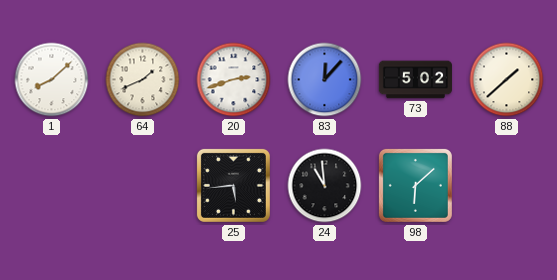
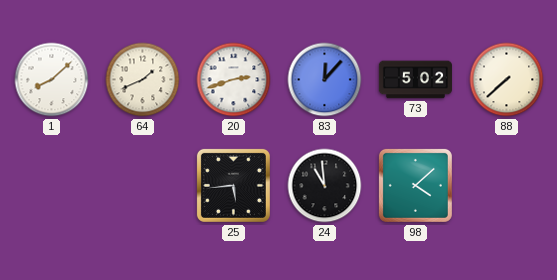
88: 1:38 -> 7:38 (507, 80)
98: 6:08 -> 4:08 (415, 185)
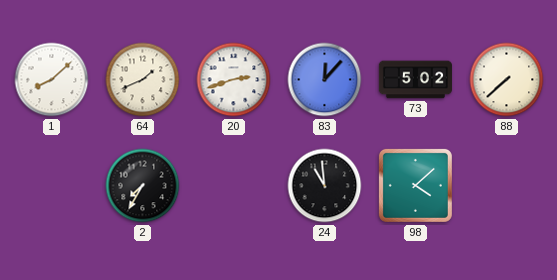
2: none -> 7:35 (143, 186)
25: 5:44 -> none (233, 185)
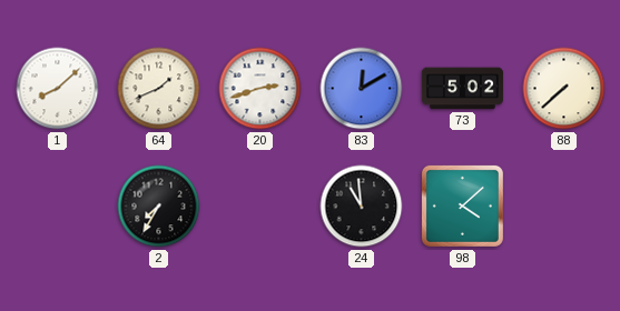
83: 12:07 -> 12:10 (362, 89)
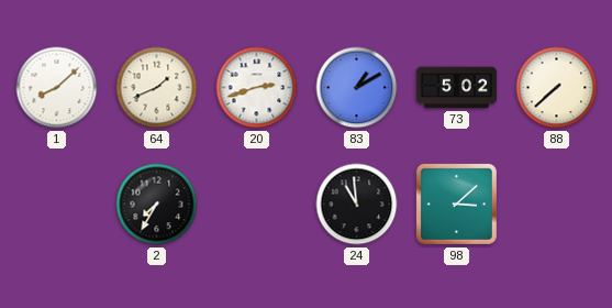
83: 12:10 -> 1:10 (357, 88)
98: 4:08 -> 3:08 (456, 204)
